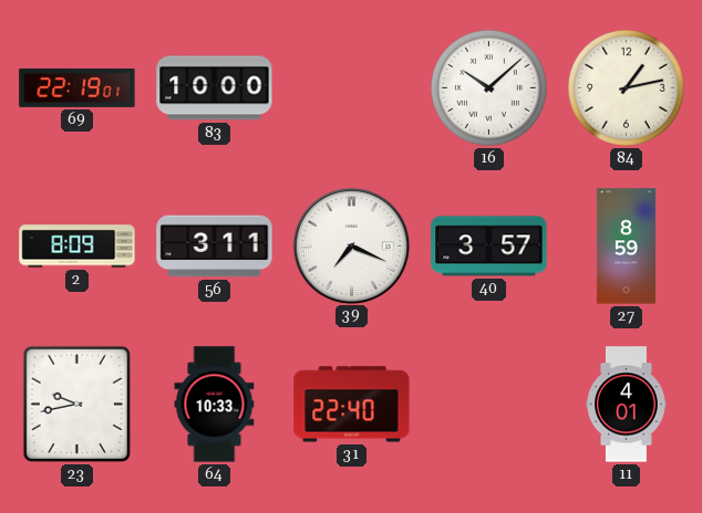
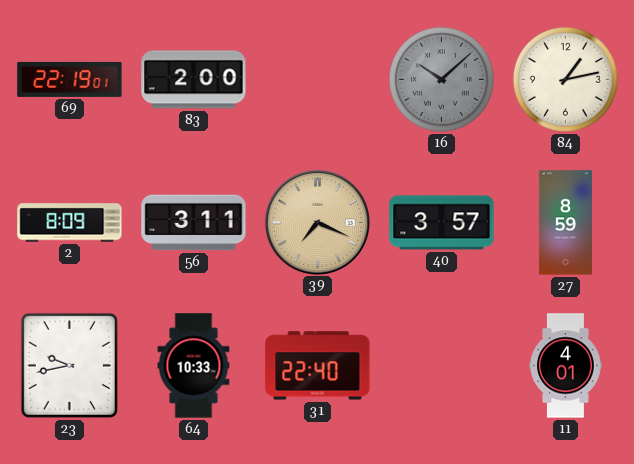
83: 10:00 -> 2:00 (194, 80)
16 dial: white -> grey (441, 79)
39 dial: white -> champagne (317, 222)
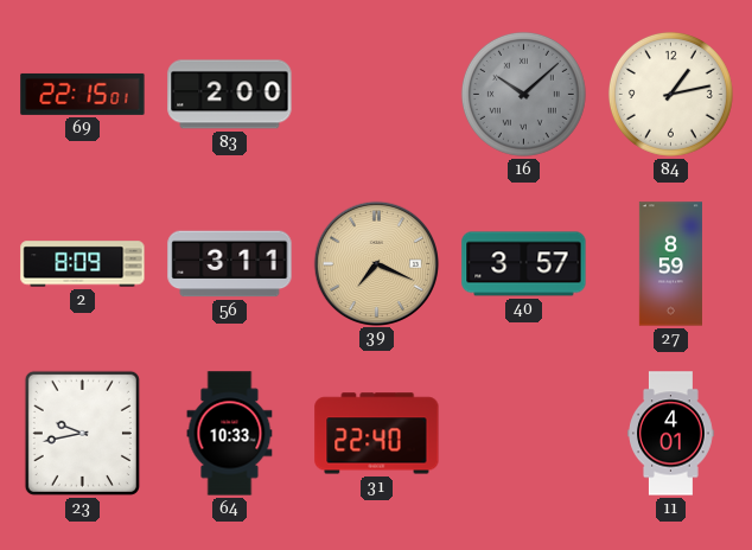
69: 22:19 -> 22:15 (83, 94)
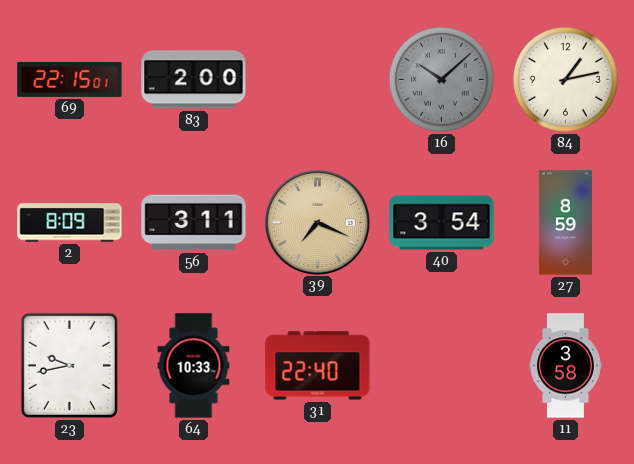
40: 3:57 -> 3:54 (442, 223)
11: 4:01 -> 3:58 (566, 366)
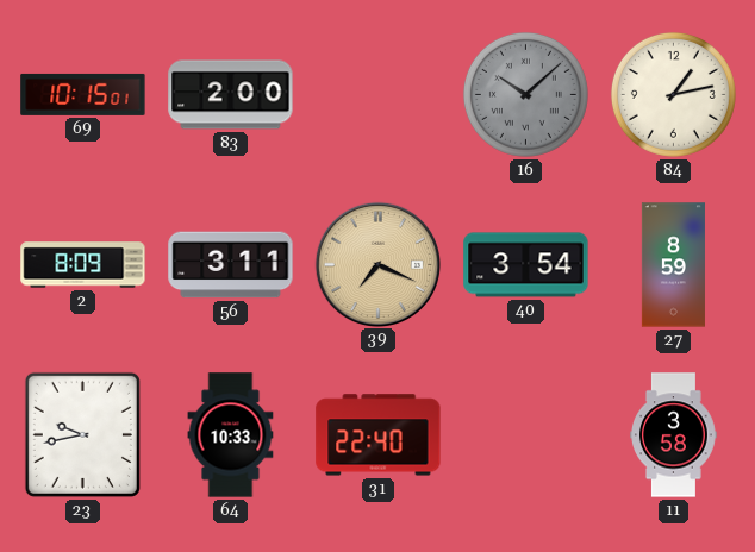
69: 22:15 -> 10:15 (83, 94)
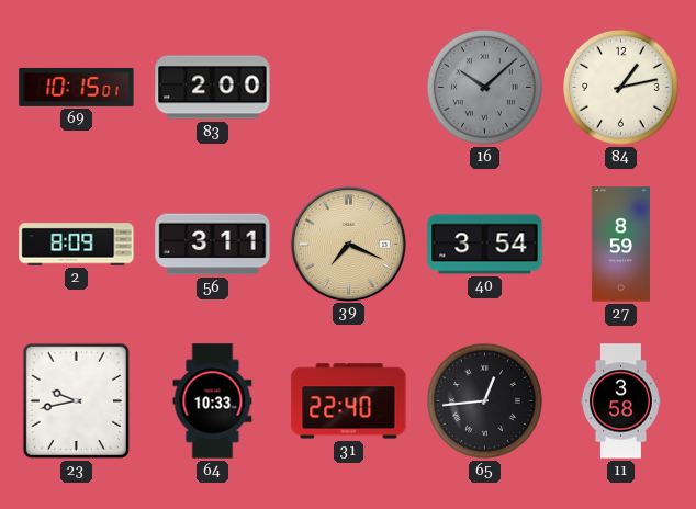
65: none -> 12:44 (484, 400)
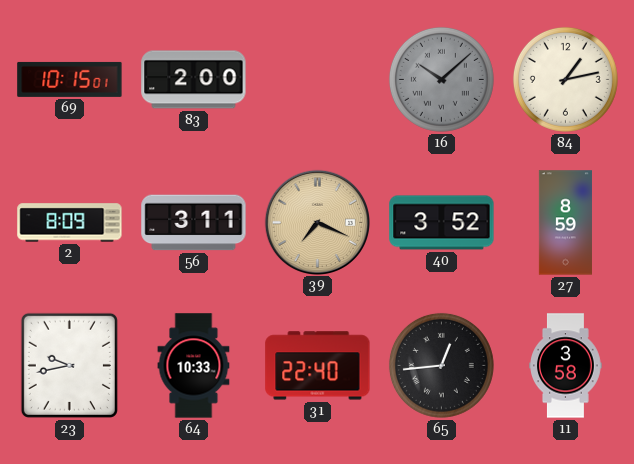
40: 3:54 -> 3:52 (442, 223)
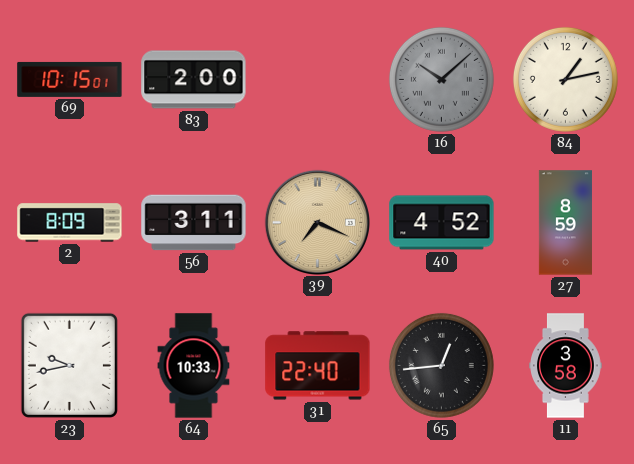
40: 3:52 -> 4:52 (442, 223)
